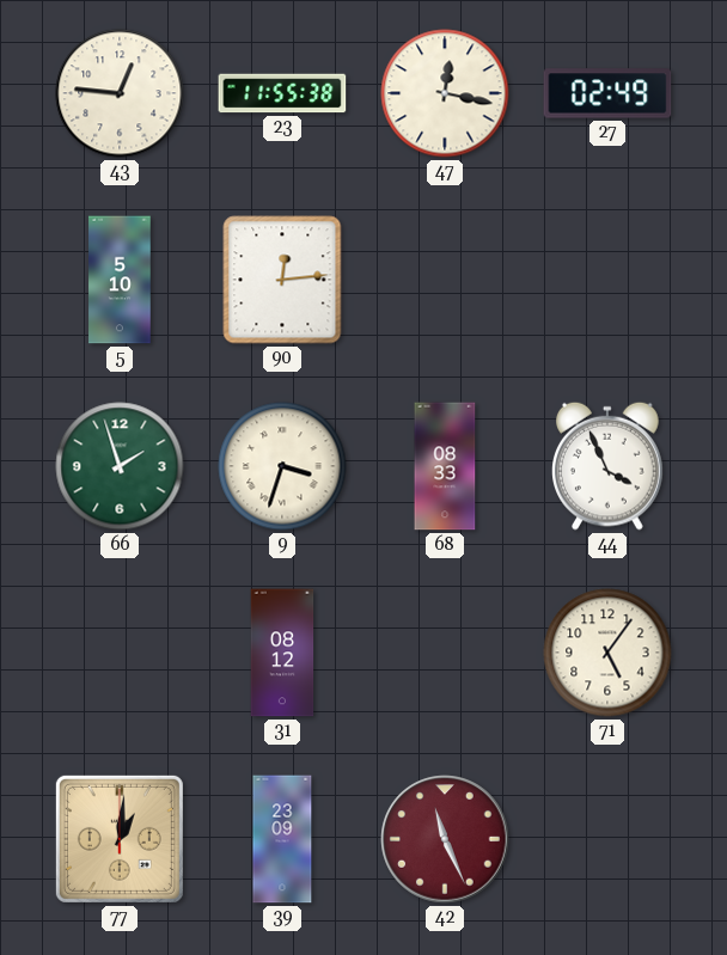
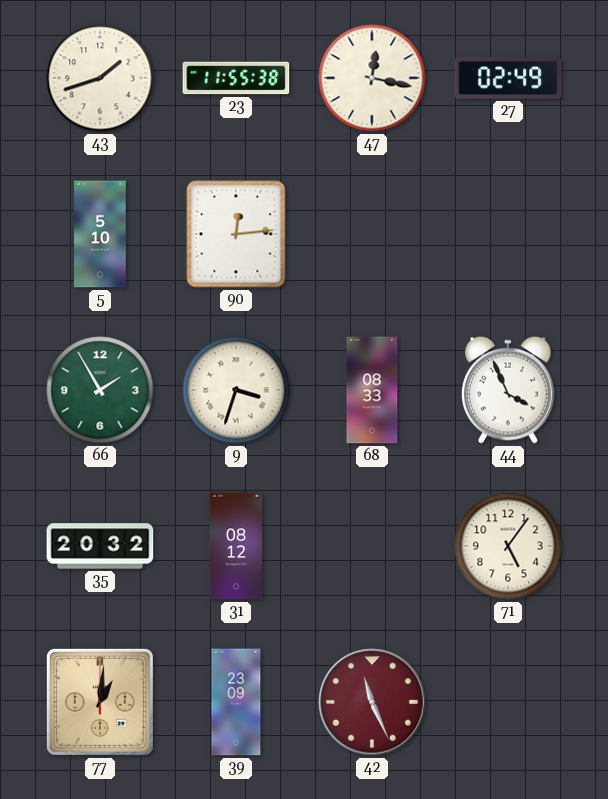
43: 12:46 -> 1:42 (100, 78)
66: 1:57 -> 1:55 (100, 390)
35: none -> 20:32 (100, 546)
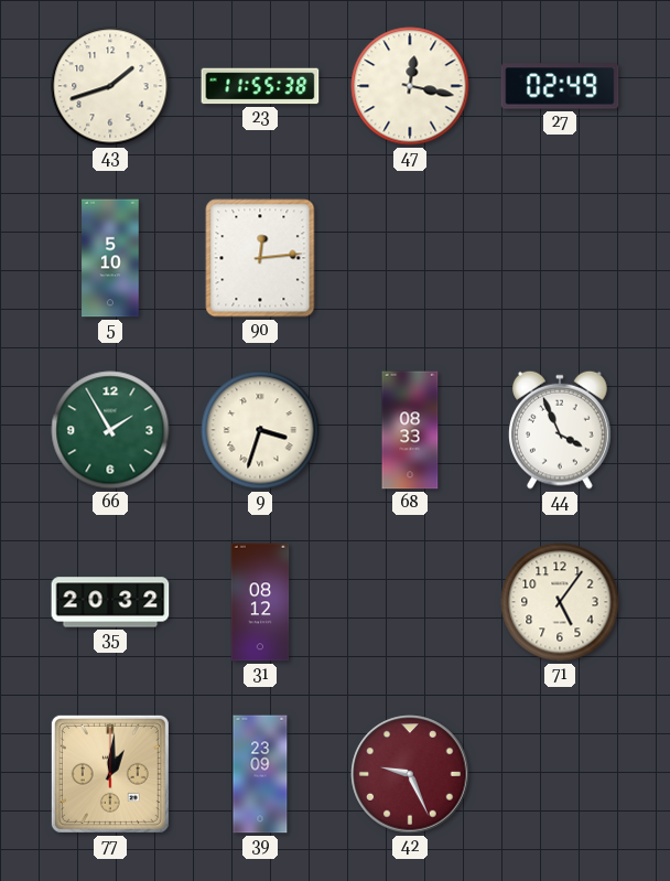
42: 11:26 -> 9:26 (410, 774)
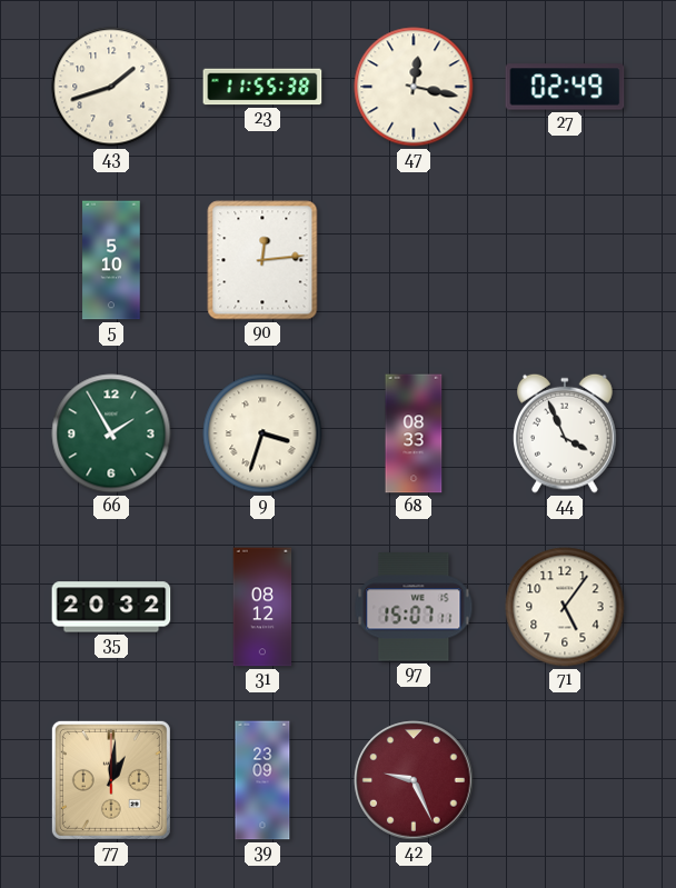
97: none -> 15:07 (414, 607)
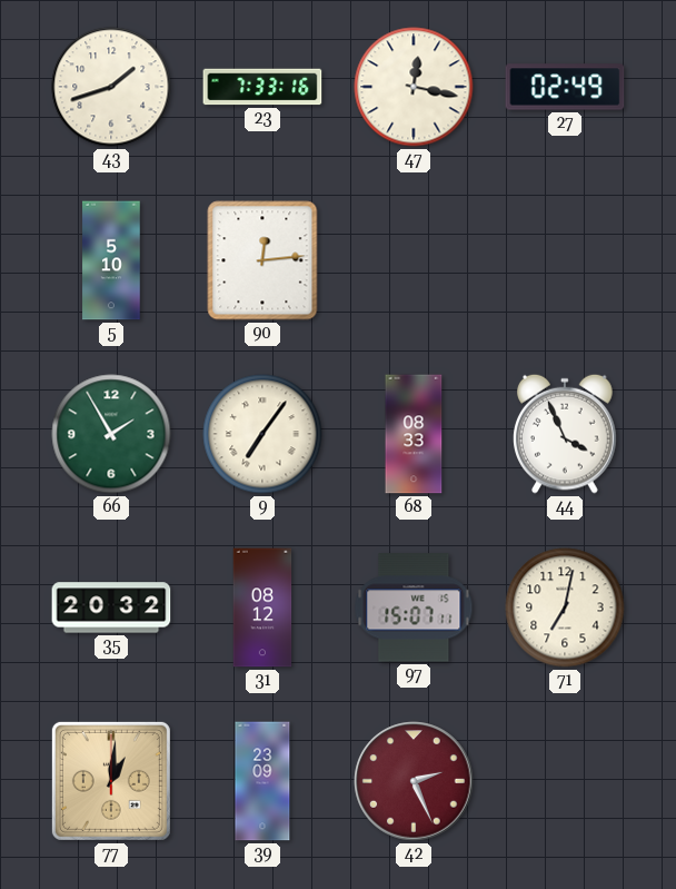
23: 11:55 -> 7:33 (262, 87)
9: 3:33 -> 7:06 (262, 434)
71: 5:06 -> 7:02 (565, 608)
42: 9:26 -> 2:26 (414, 781)
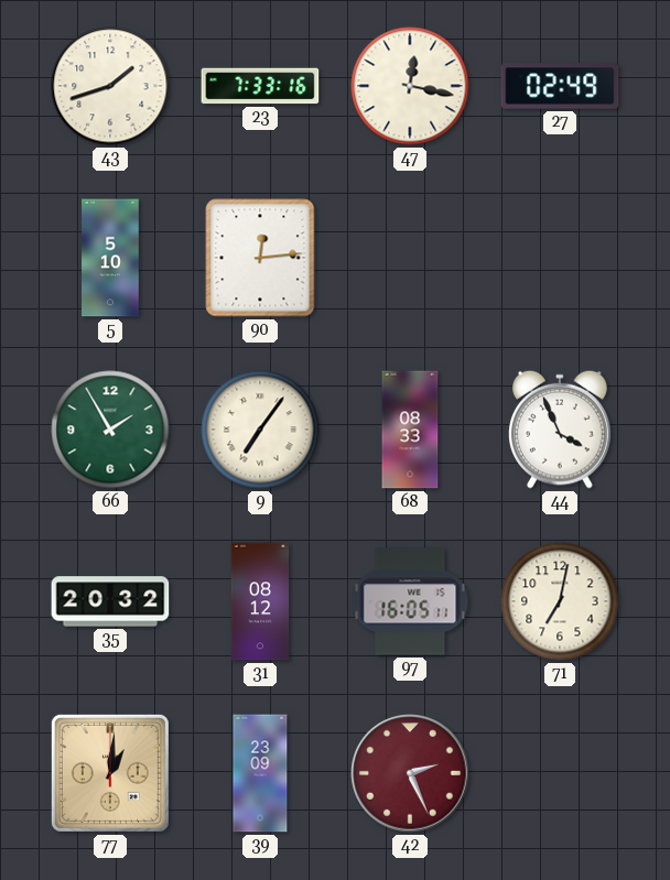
97: 15:07 -> 16:05 (410, 601)
